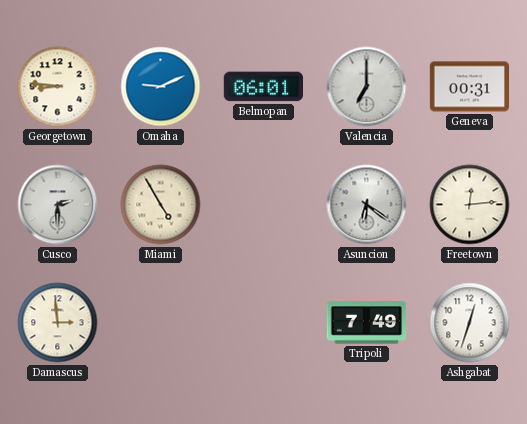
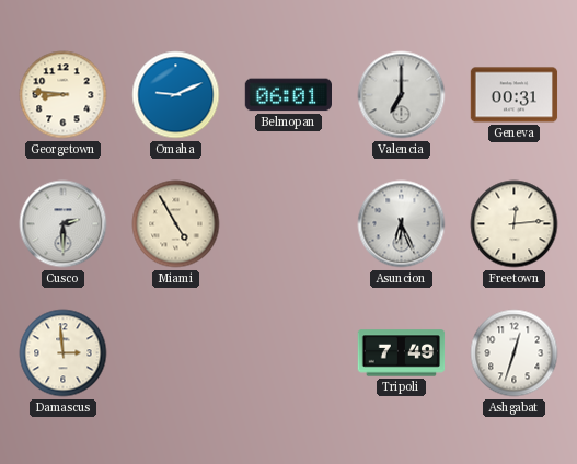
Asuncion: 6:21 -> 6:26 (402, 224)
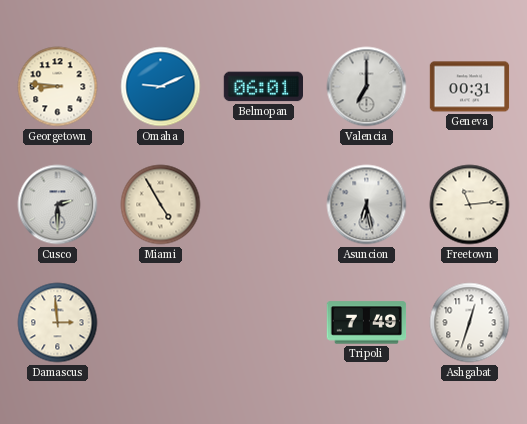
Asuncion: 6:26 -> 6:28 (367, 205)
Freetown: 12:14 -> 11:14 (470, 205)
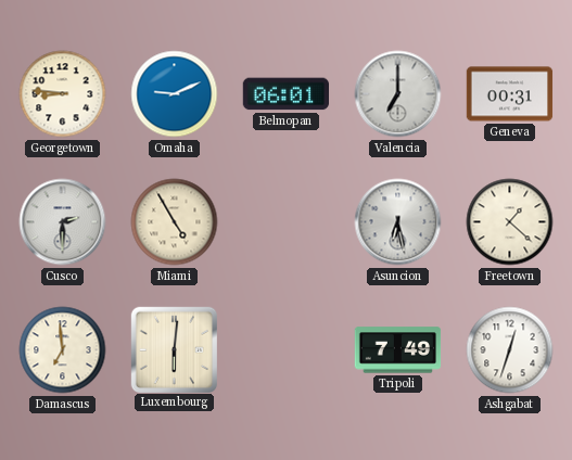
Freetown: 11:14 -> 1:22 (510, 222)
Damascus: 2:59 -> 6:59 (63, 350)
Luxembourg: none -> 6:01 (174, 349)
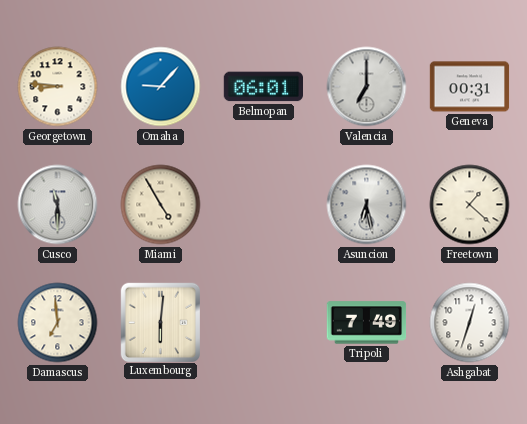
Omaha: 9:11 -> 9:07 (161, 87)
Cusco: 2:30 -> 11:30 (58, 205)
